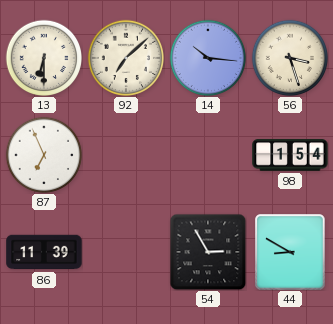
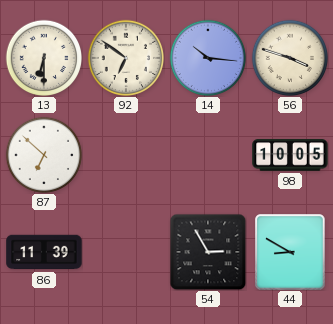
92: 7:08 -> 6:51 (126, 58)
56: 3:27 -> 3:48 (290, 58)
87: 6:56 -> 6:52 (44, 155)
98: 1:54 -> 10:05 (290, 155)
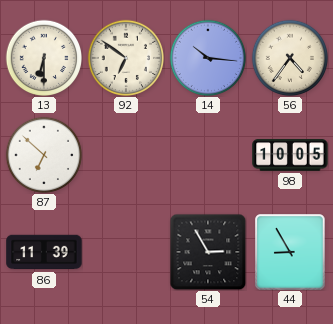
56: 3:48 -> 4:36 (290, 58)
44: 8:50 -> 8:55 (290, 252)
